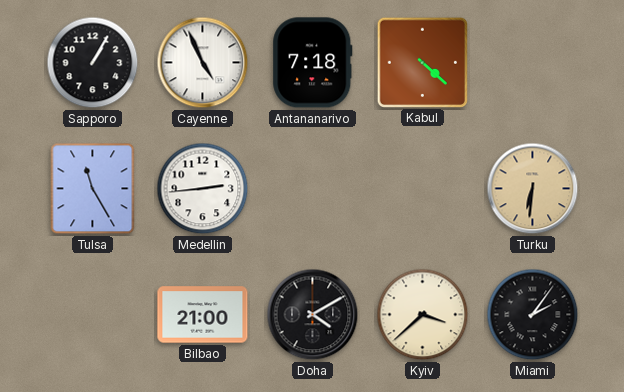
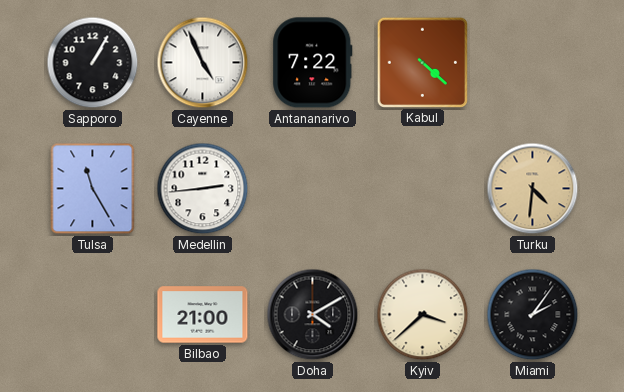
Antananarivo: 7:18 -> 7:22 (313, 63)
Turku: 6:31 -> 4:31 (533, 189)
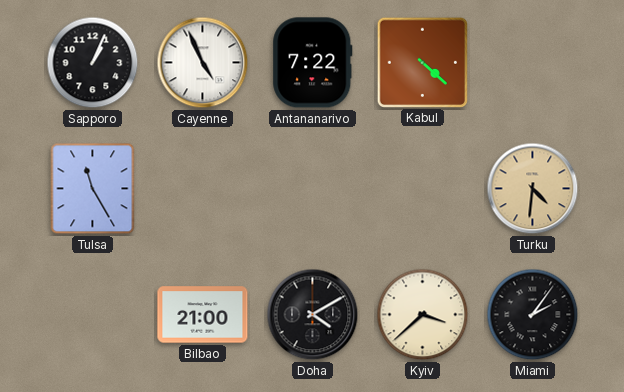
Sapporo: 1:05 -> 1:04 (93, 63)
Medellin: 2:44 -> none (203, 189)
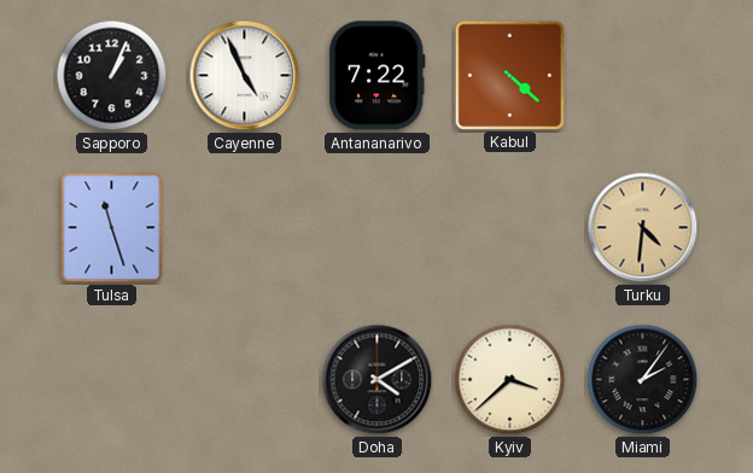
Tulsa: 11:25 -> 11:27 (112, 228)
Bilbao: 21:00 -> none (203, 315)
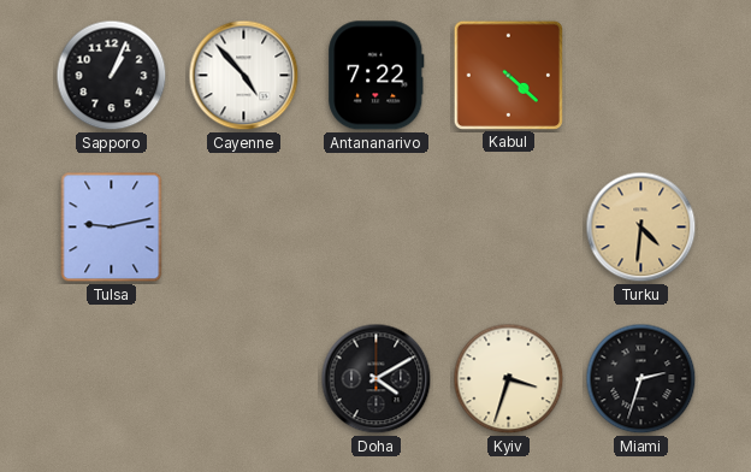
Cayenne: 4:56 -> 4:53 (244, 76)
Tulsa: 11:27 -> 9:13 (112, 228)
Kyiv: 3:38 -> 3:33 (509, 379)
Miami: 2:06 -> 2:33 (641, 379)
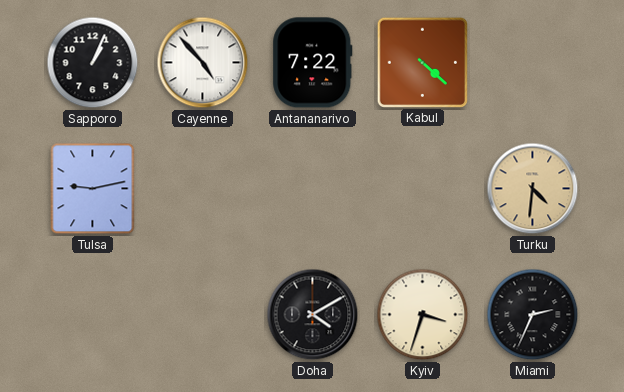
Miami: 2:33 -> 2:34 (533, 315)
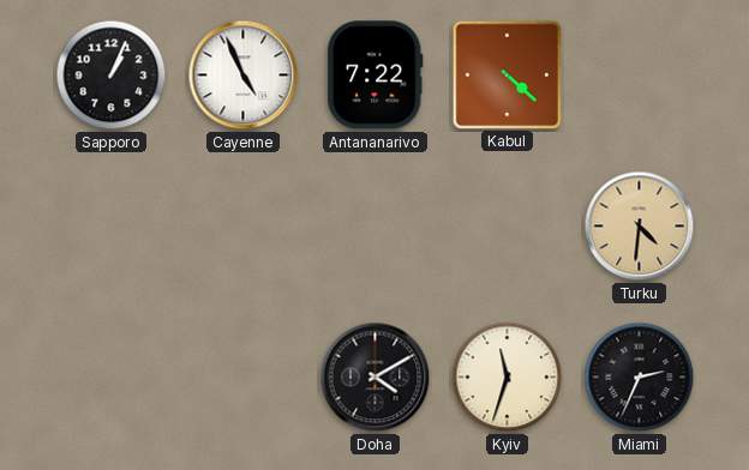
Cayenne: 4:53 -> 4:56 (244, 76)
Tulsa: 9:13 -> none (93, 189)
Kyiv: 3:33 -> 11:33 (508, 378)
